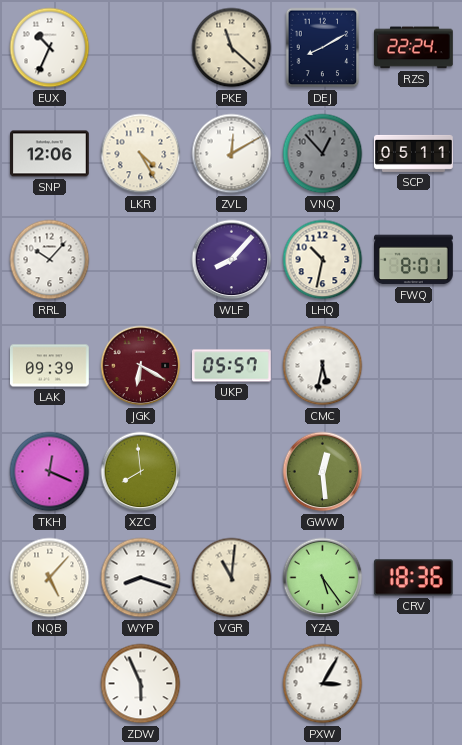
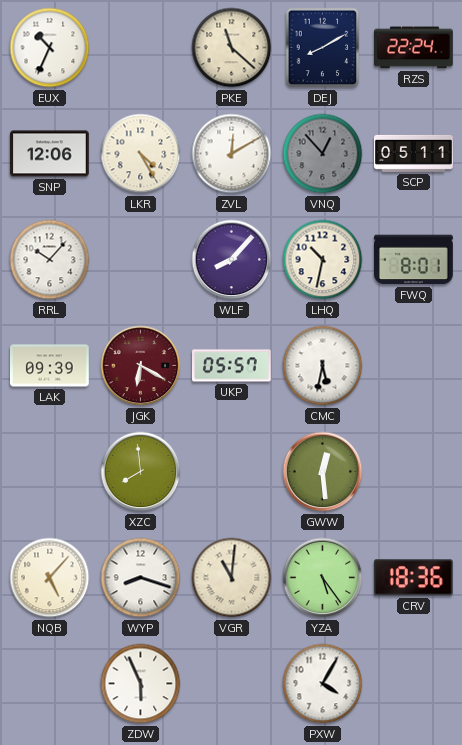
TKH: 12:19 -> none (50, 472)
PXW: 3:05 -> 4:05 (323, 684)
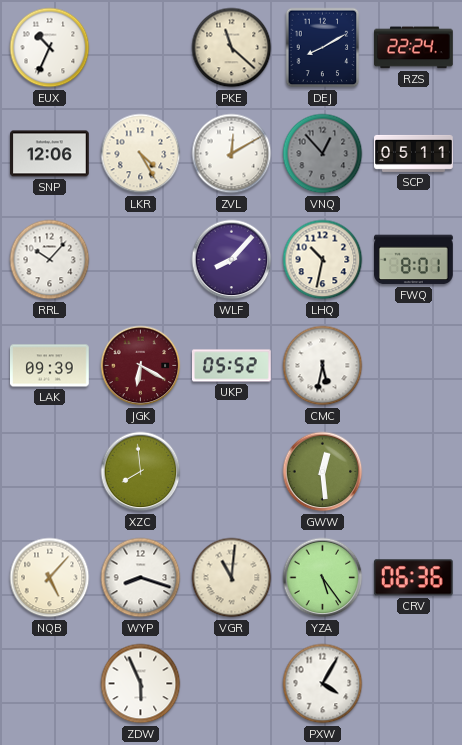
UKP: 05:57 -> 05:52 (232, 366)
CRV: 18:36 -> 06:36 (413, 578)
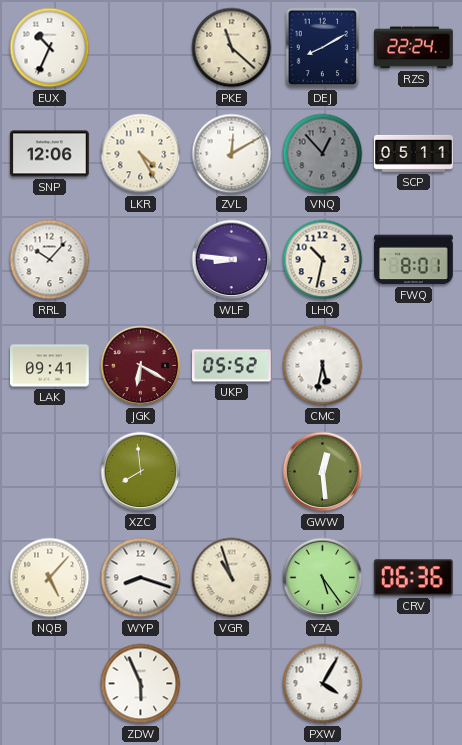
WLF: 8:07 -> 8:46 (232, 260)
LAK: 09:39 -> 09:41 (50, 366)
VGR: 11:01 -> 10:57 (232, 578)
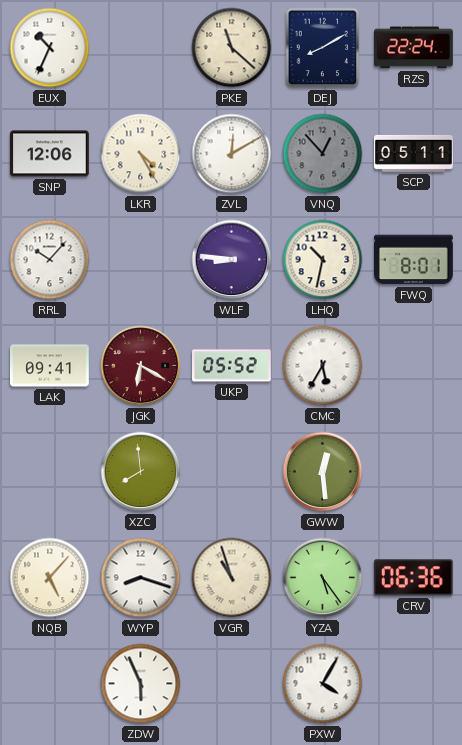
CMC: 5:32 -> 5:35 (323, 366)
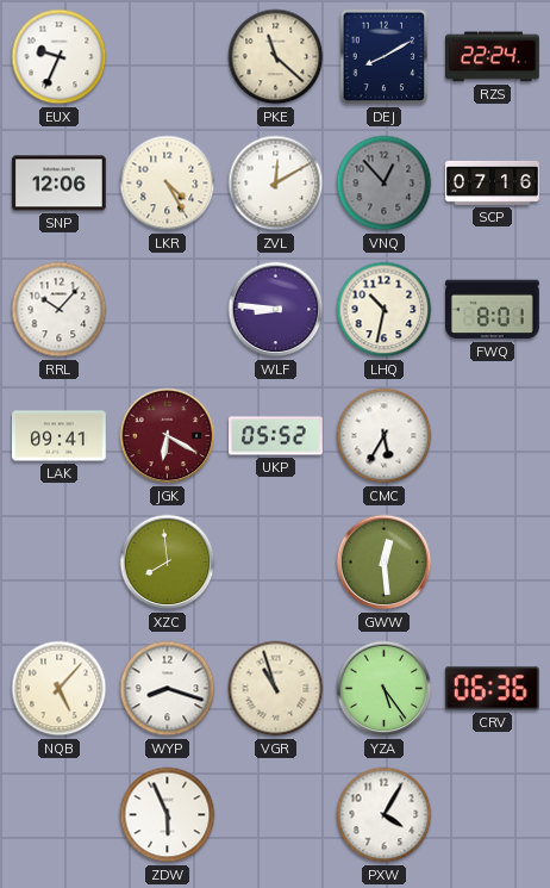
EUX: 10:34 -> 9:34 (60, 57)
SCP: 05:11 -> 07:16 (493, 182)
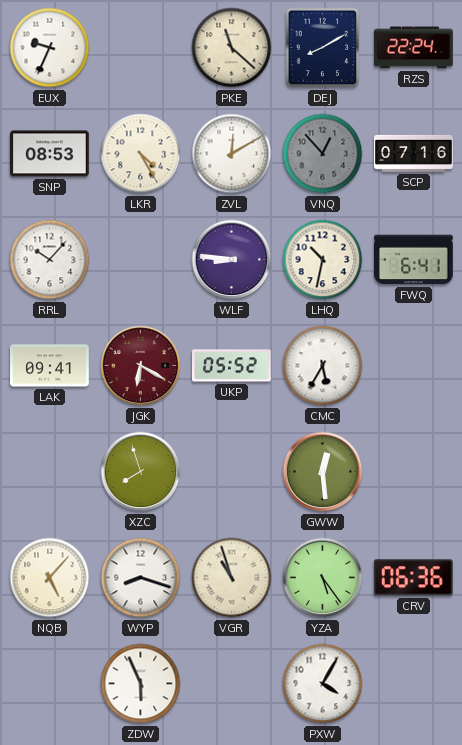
SNP: 12:06 -> 08:53 (50, 154)
FWQ: 8:01 -> 6:41 (414, 260)
XZC: 7:59 -> 7:57 (141, 472)
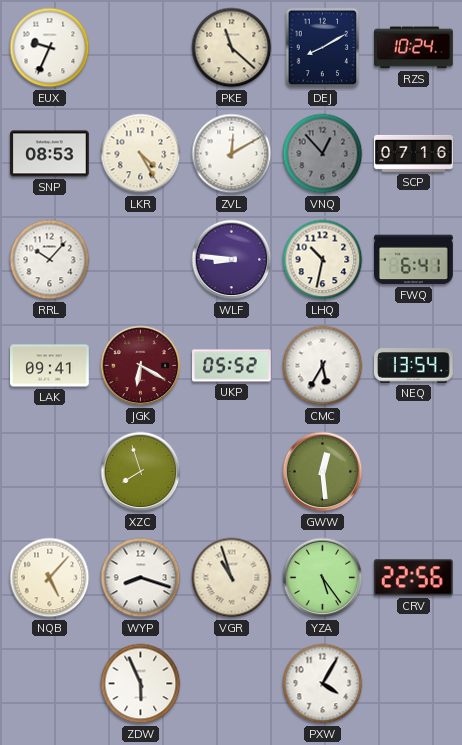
RZS: 22:24 -> 10:24 (414, 48)
NEQ: none -> 13:54 (414, 366)
CRV: 06:36 -> 22:56 (413, 578)
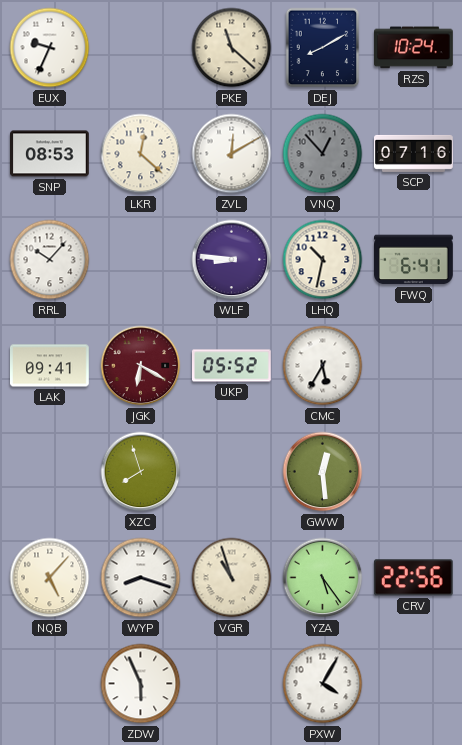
LKR: 4:25 -> 12:22 (141, 154)
NEQ: 13:54 -> none (414, 366)
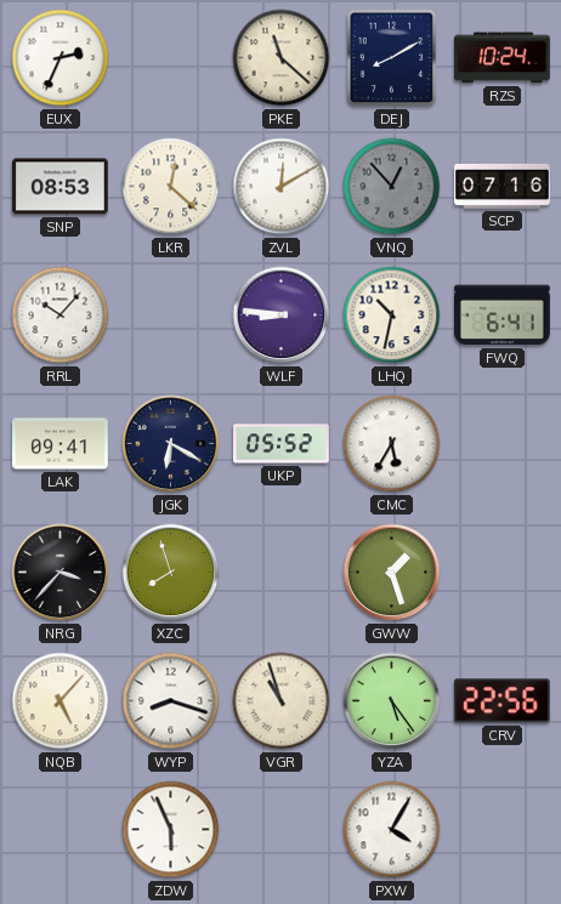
EUX: 9:34 -> 2:34 (61, 58)
JGK dial: burgundy -> navy (171, 444)
NRG: none -> 3:37 (61, 573)
GWW: 12:29 -> 1:27 (392, 573)
